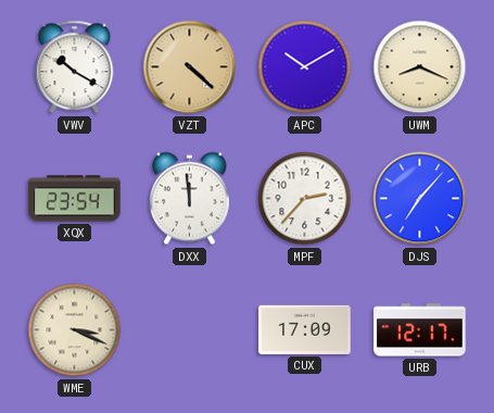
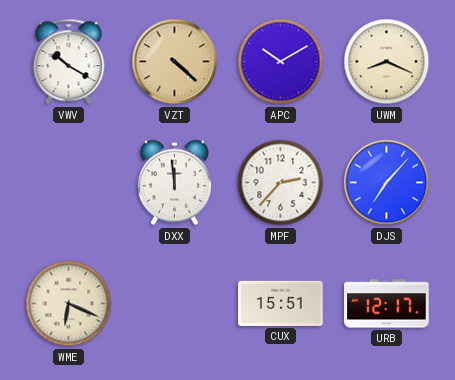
XQX: 23:54 -> none (75, 199)
WME: 3:19 -> 6:19 (69, 304)
CUX: 17:09 -> 15:51 (281, 303)
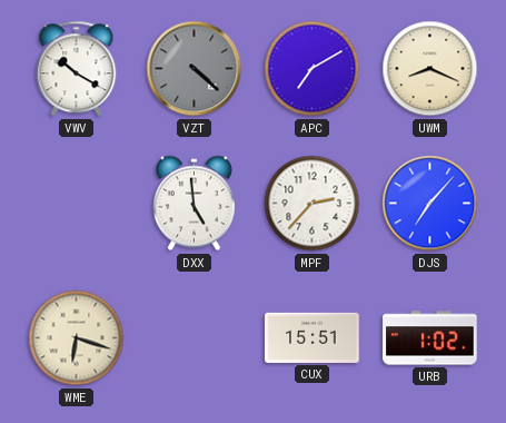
VZT dial: champagne -> grey (195, 69)
APC: 10:10 -> 7:10 (312, 69)
DXX: 11:59 -> 4:59 (194, 204)
WME: 6:19 -> 6:18 (77, 338)
URB: 12:17 -> 1:02 (430, 338)
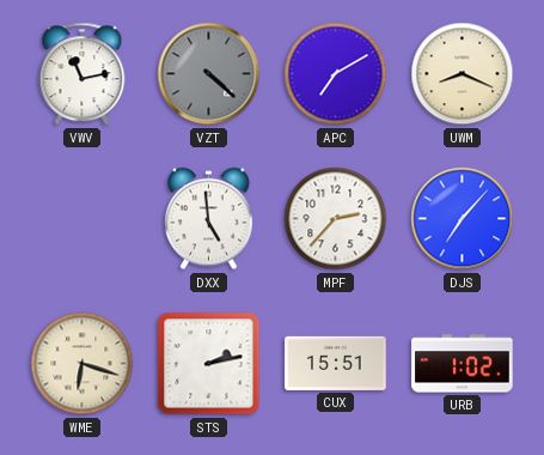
VWV: 10:20 -> 11:13 (82, 74)
STS: none -> 2:13 (209, 364)
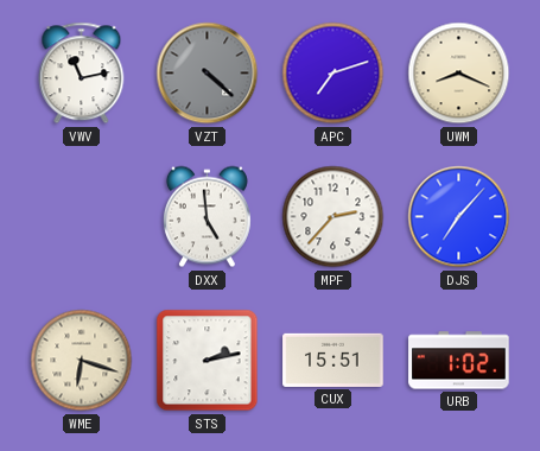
APC: 7:10 -> 7:12 (333, 74)
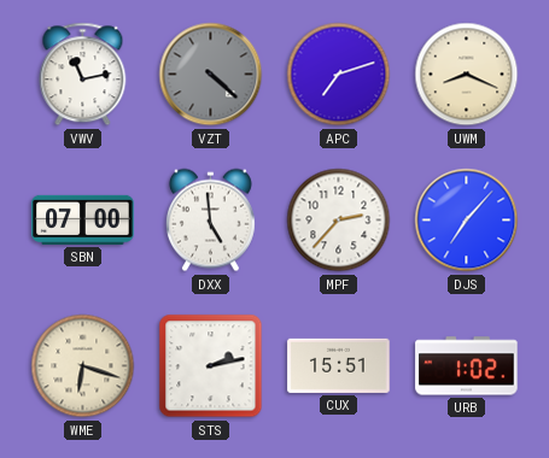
SBN: none -> 07:00 (83, 219)
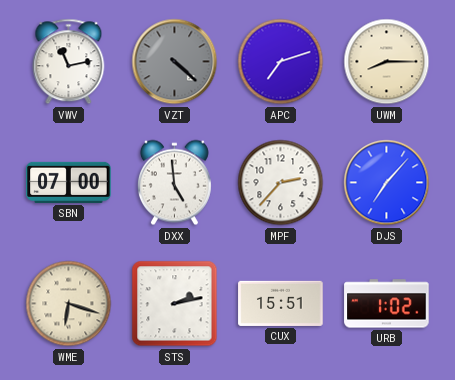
UWM: 8:19 -> 8:15 (387, 62)
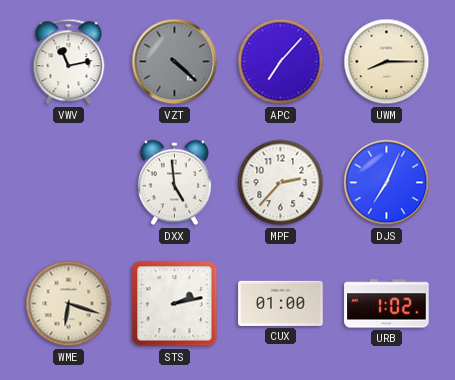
APC: 7:12 -> 7:07 (281, 62)
SBN: 07:00 -> none (69, 182)
DJS: 7:07 -> 7:04 (387, 183)
CUX: 15:51 -> 01:00 (281, 303)
